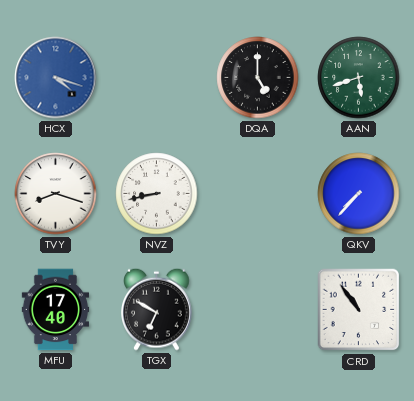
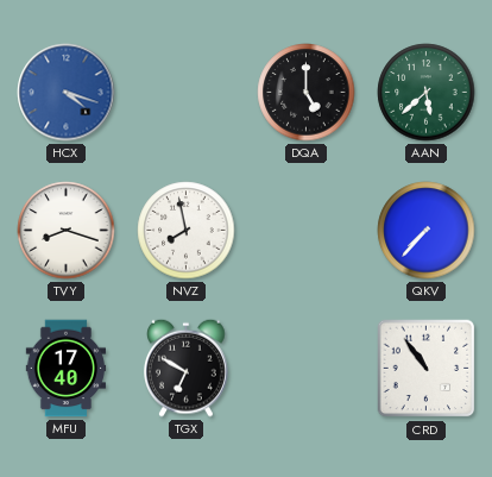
AAN: 5:42 -> 5:38 (427, 93)
NVZ: 8:43 -> 7:58 (187, 231)
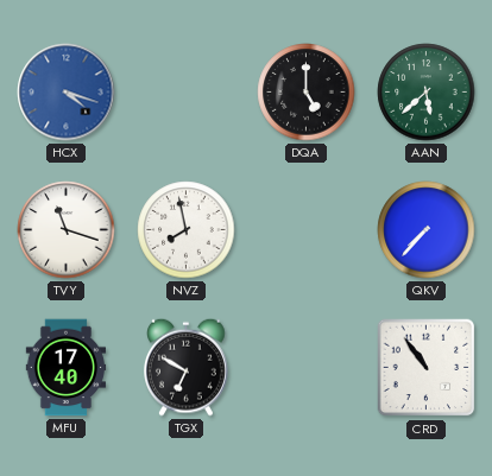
TVY: 8:18 -> 11:18 (67, 230)
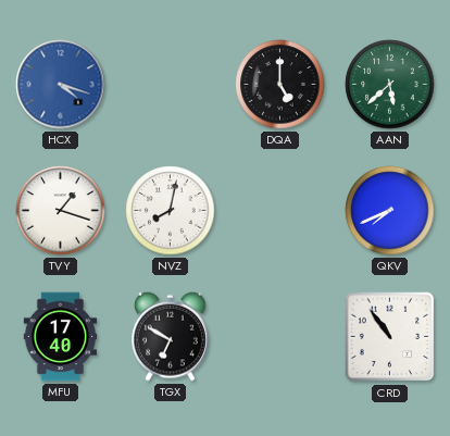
TVY: 11:18 -> 1:18 (61, 211)
NVZ: 7:58 -> 8:02 (171, 211)
QKV: 7:37 -> 7:41 (390, 211)
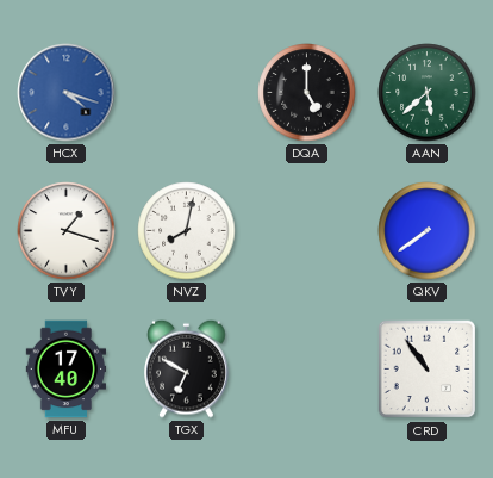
QKV: 7:41 -> 7:39 (428, 231)
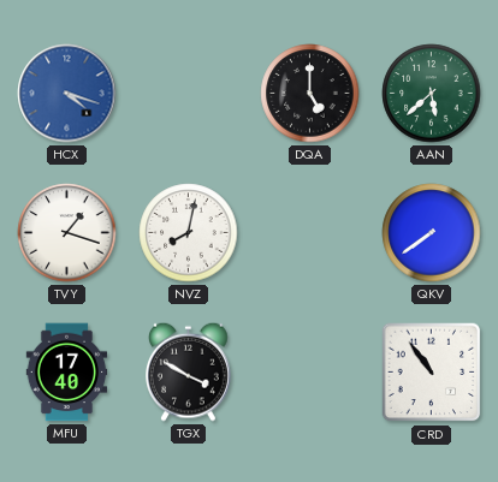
TGX: 6:50 -> 3:50 (189, 371)
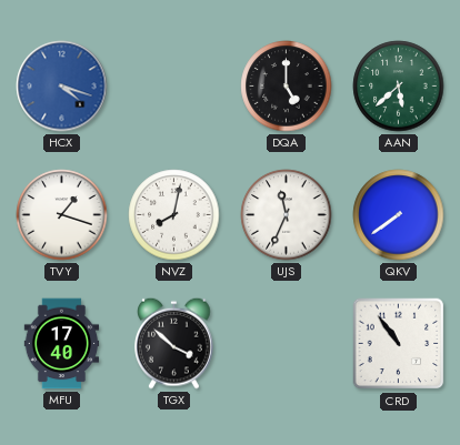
UJS: none -> 11:34 (287, 215)
TGX: 3:50 -> 3:52 (174, 343)
